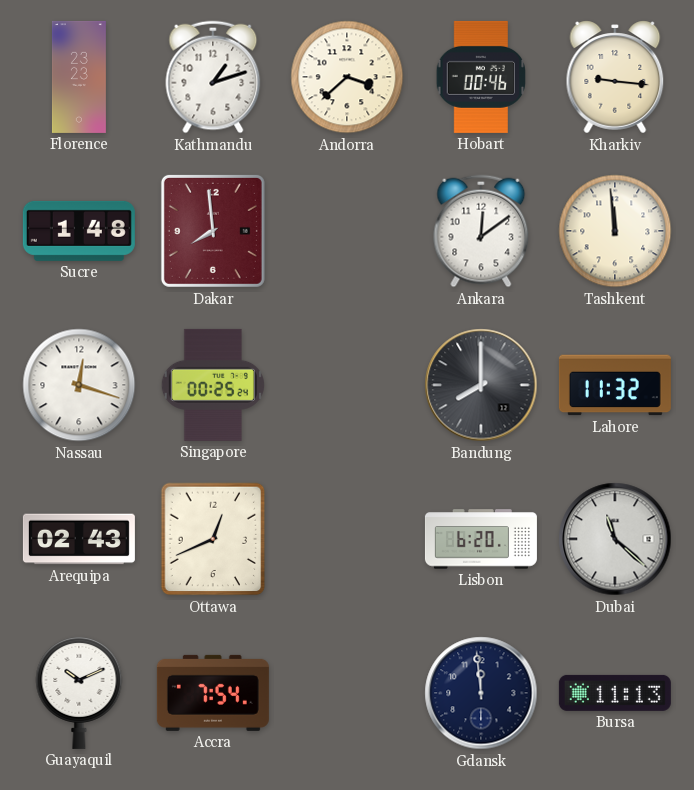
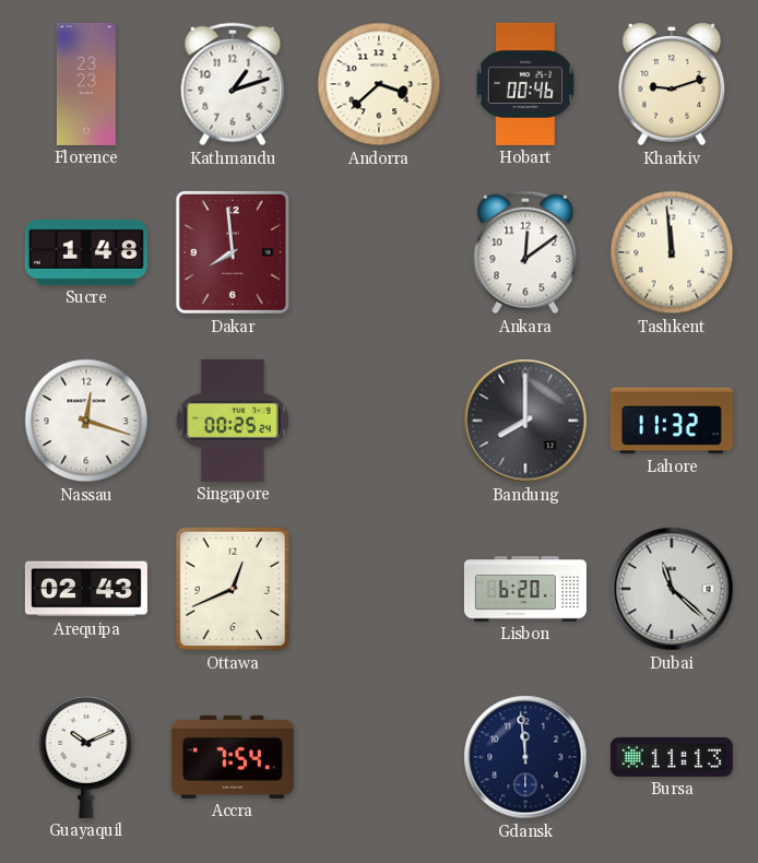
Kharkiv: 9:16 -> 9:12 (672, 84)
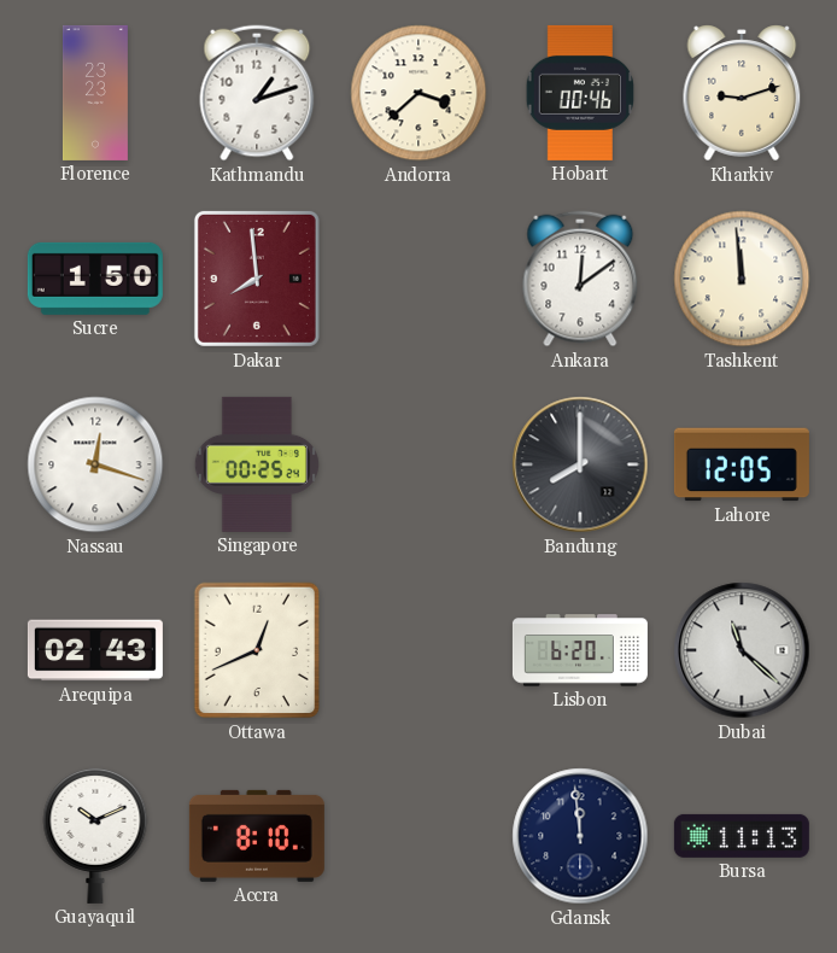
Sucre: 1:48 -> 1:50 (95, 279)
Lahore: 11:32 -> 12:05 (742, 464)
Accra: 7:54 -> 8:10 (257, 836)
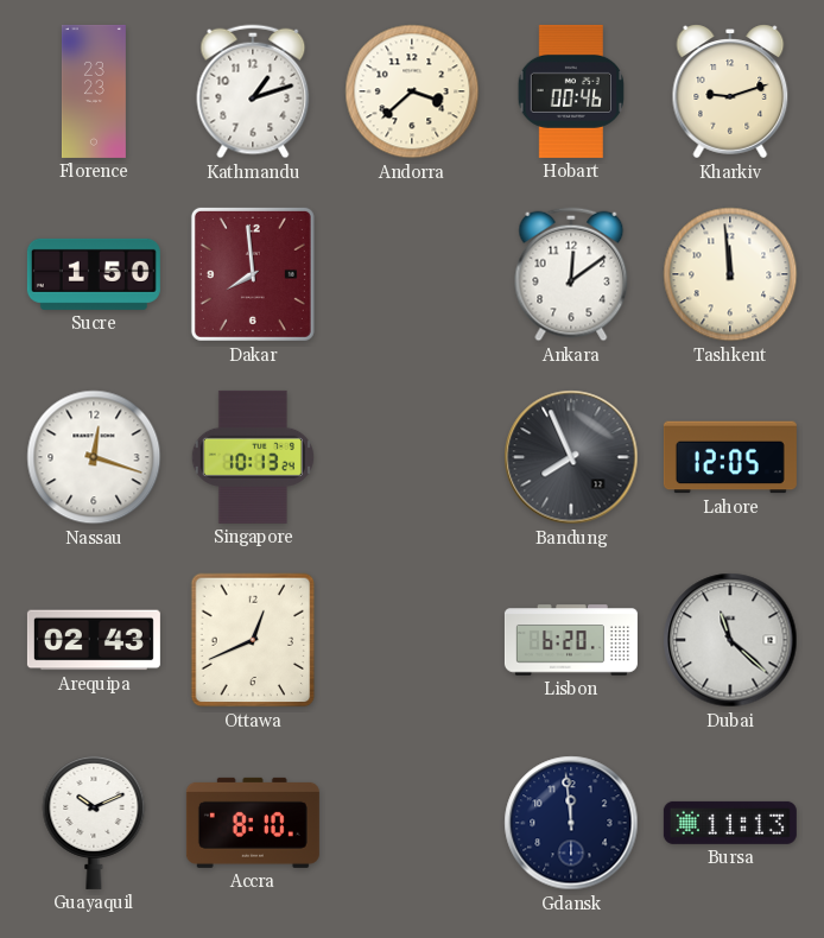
Singapore: 00:25 -> 10:13 (253, 457)
Bandung: 8:00 -> 7:56 (571, 457)
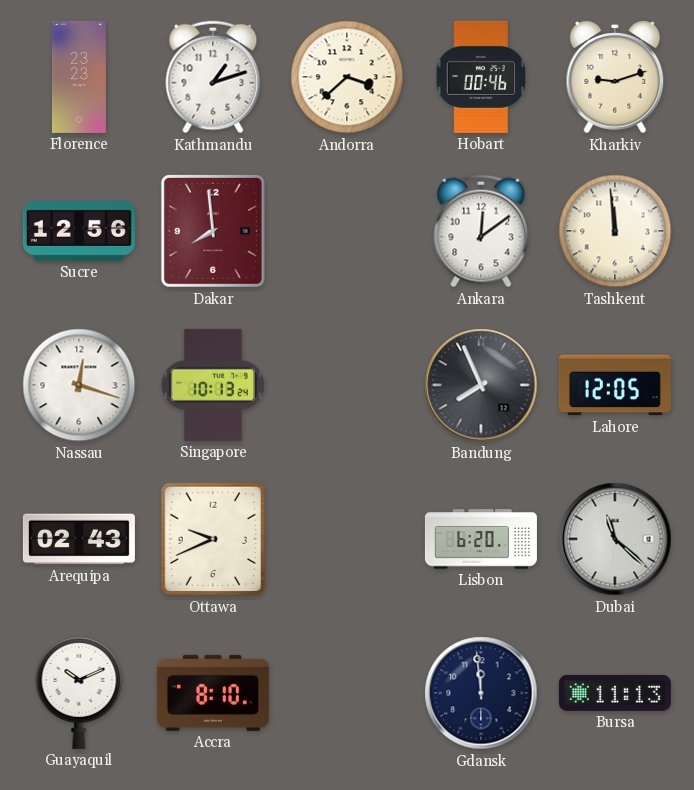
Sucre: 1:50 -> 12:56 (79, 231)
Ottawa: 12:41 -> 9:41 (213, 539)
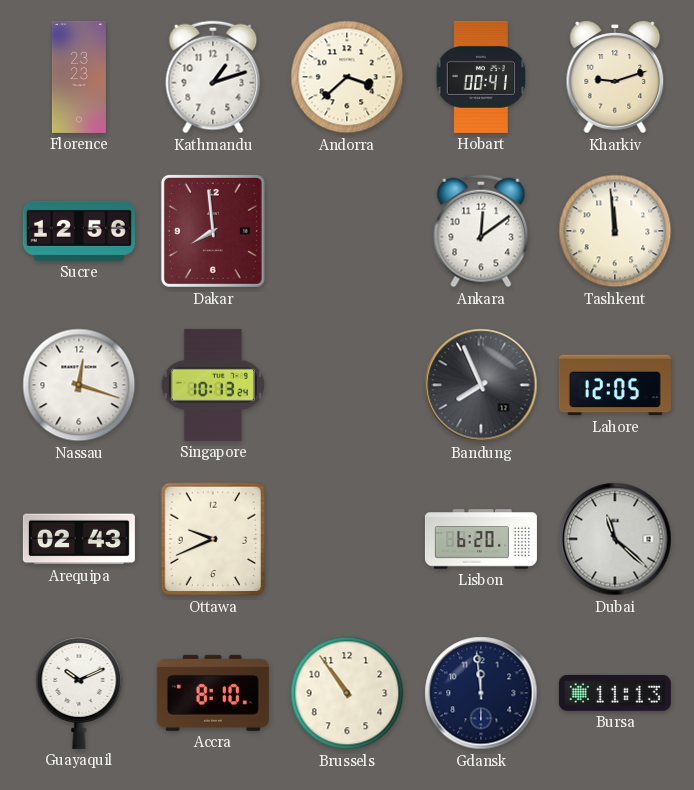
Hobart: 00:46 -> 00:41 (480, 77)
Brussels: none -> 10:54 (347, 693)
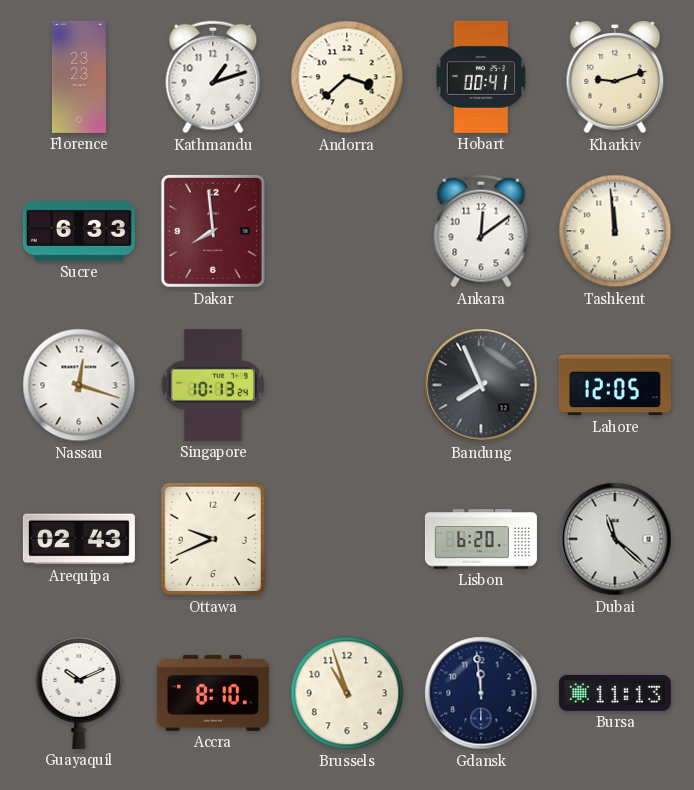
Sucre: 12:56 -> 6:33 (79, 231)
Brussels: 10:54 -> 10:57 (347, 693)
